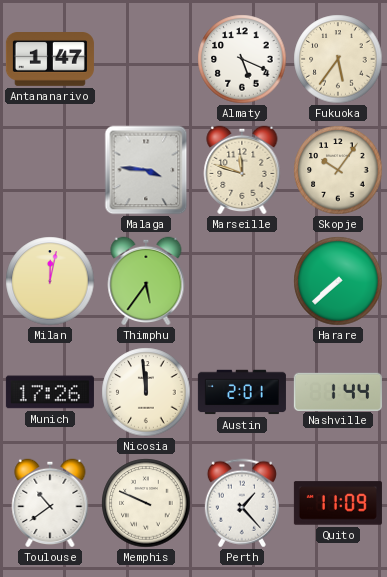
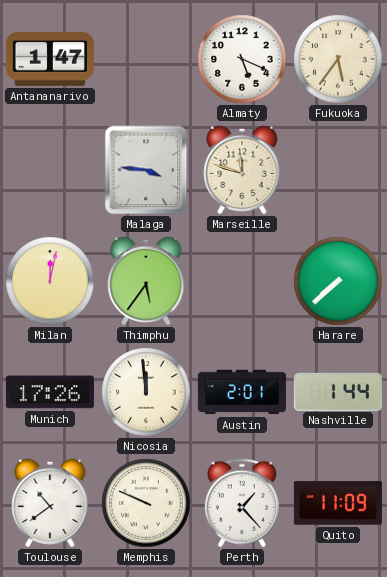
Skopje: 10:06 -> none (338, 170)
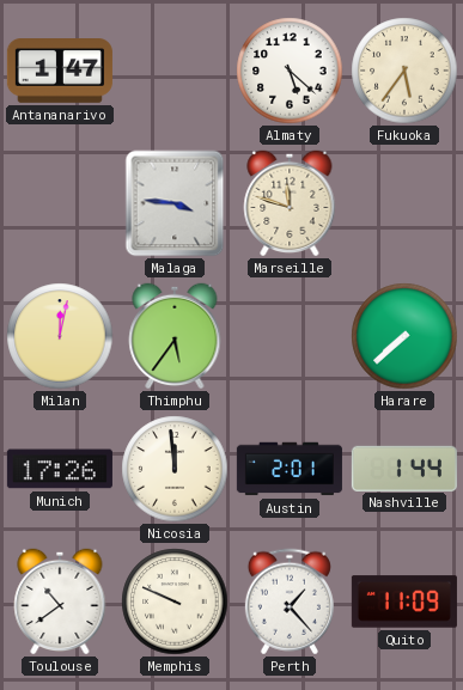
Almaty: 5:19 -> 5:22 (290, 71)
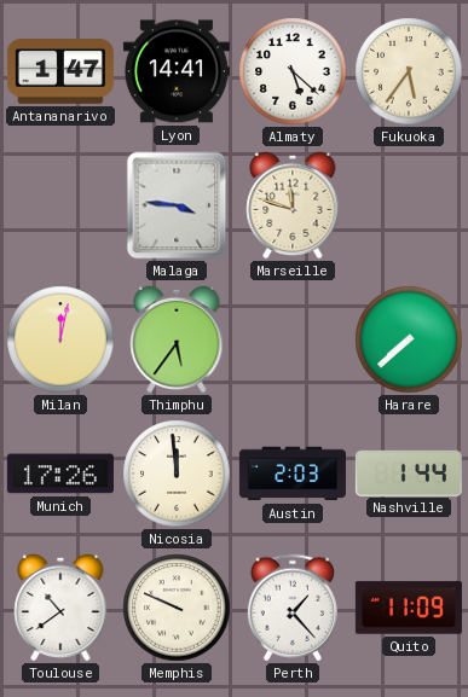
Lyon: none -> 14:41 (177, 71)
Austin: 2:01 -> 2:03 (293, 474)
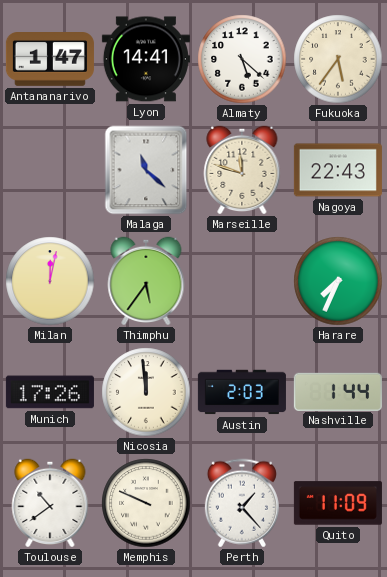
Malaga: 3:46 -> 11:22 (146, 170)
Nagoya: none -> 22:43 (338, 170)
Harare: 7:38 -> 7:34 (338, 281)
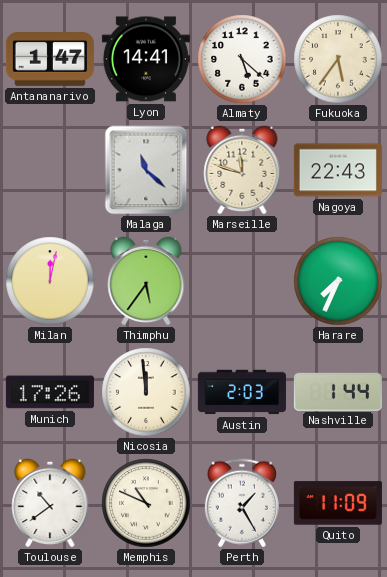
Memphis: 9:49 -> 10:49 (146, 503)
Perth: 1:23 -> 1:25 (242, 503)
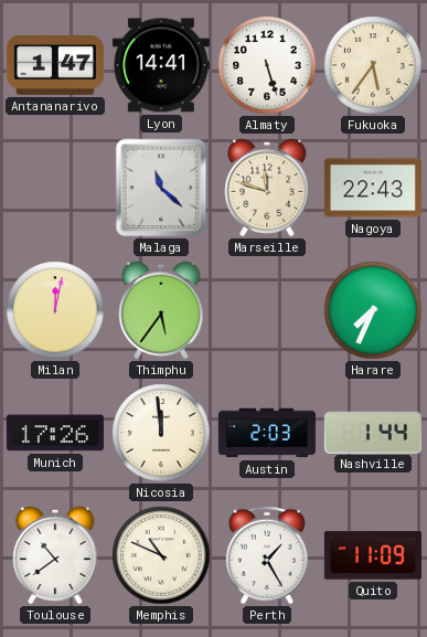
Almaty: 5:22 -> 5:27 (267, 65)
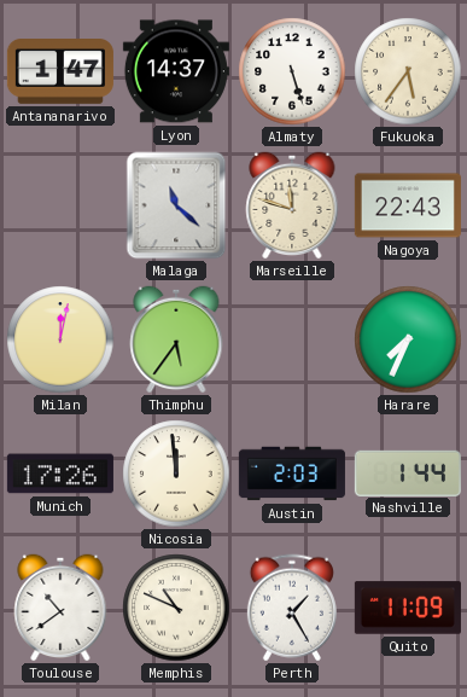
Lyon: 14:41 -> 14:37 (176, 71)
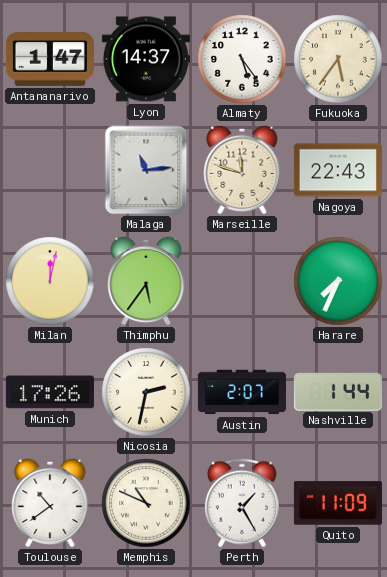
Almaty: 5:27 -> 5:24 (242, 59)
Malaga: 11:22 -> 11:14 (146, 170)
Nicosia: 11:59 -> 2:32 (146, 392)
Austin: 2:03 -> 2:07 (242, 392)
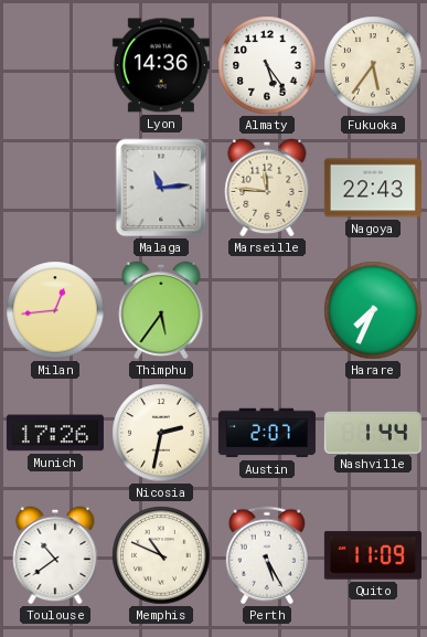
Antananarivo: 1:47 -> none (50, 60)
Lyon: 14:37 -> 14:36 (161, 65)
Marseille: 11:48 -> 11:46 (267, 188)
Milan: 12:02 -> 12:44 (55, 310)
Perth: 1:25 -> 5:25 (267, 555)
